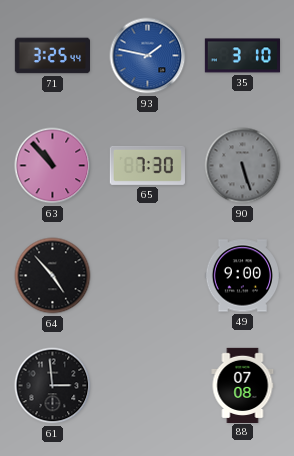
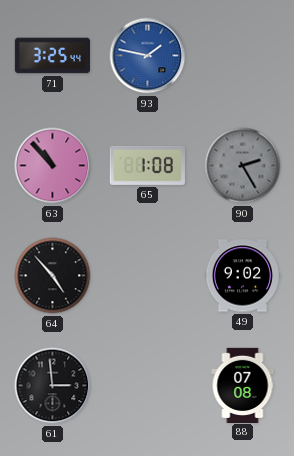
35: 3:10 -> none (242, 56)
65: 7:30 -> 1:08 (147, 165)
90: 5:27 -> 2:25 (243, 166)
49: 9:00 -> 9:02 (242, 276)
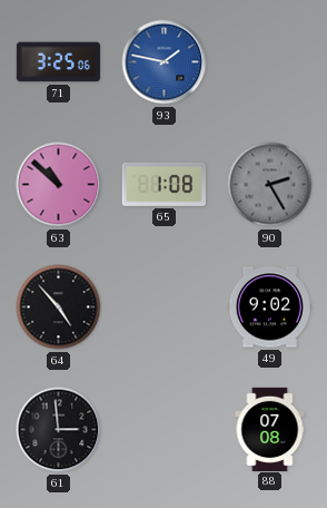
71: 3:25:44 -> 3:25:06 (58, 62)
63: 10:53 -> 10:52 (59, 185)
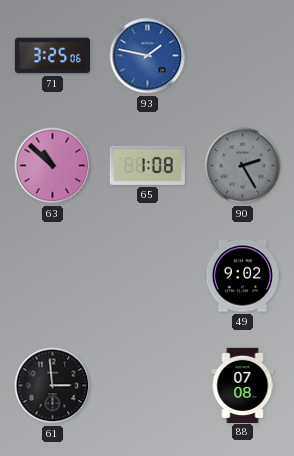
64: 4:53 -> none (59, 307)
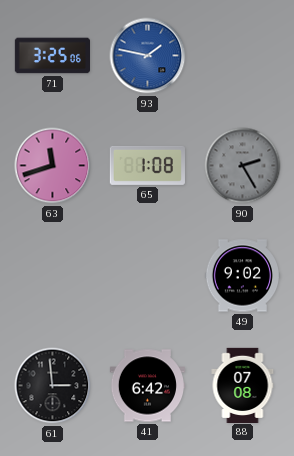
63: 10:52 -> 11:42 (53, 166)
41: none -> 6:42 (147, 386)
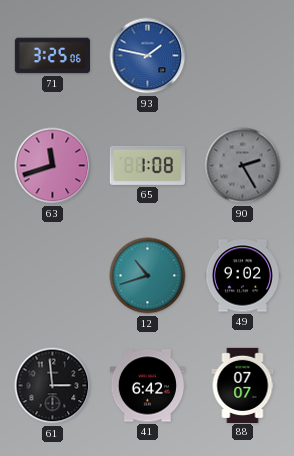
12: none -> 10:42 (148, 276)
88: 07:08 -> 07:07 (243, 385)
